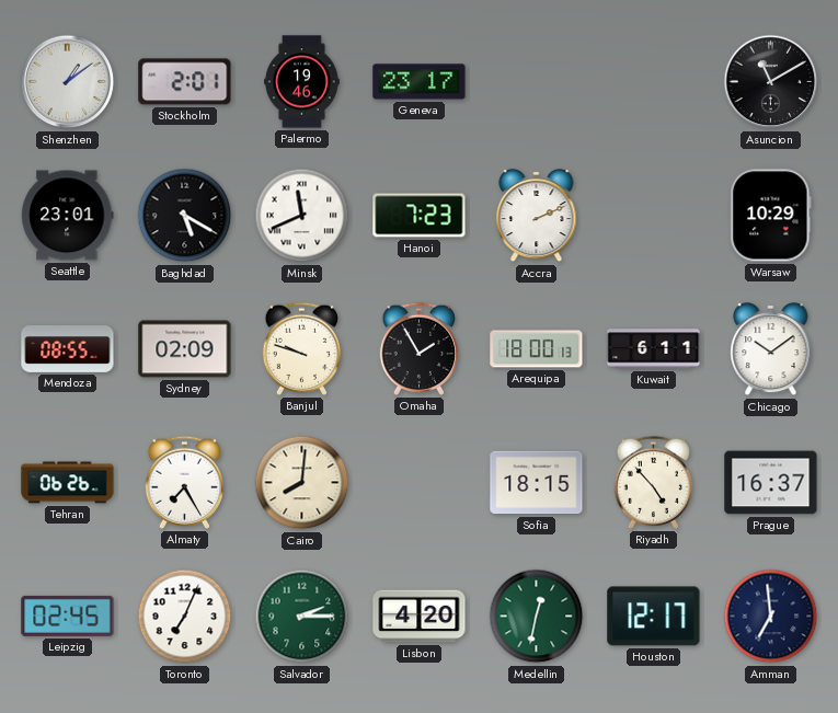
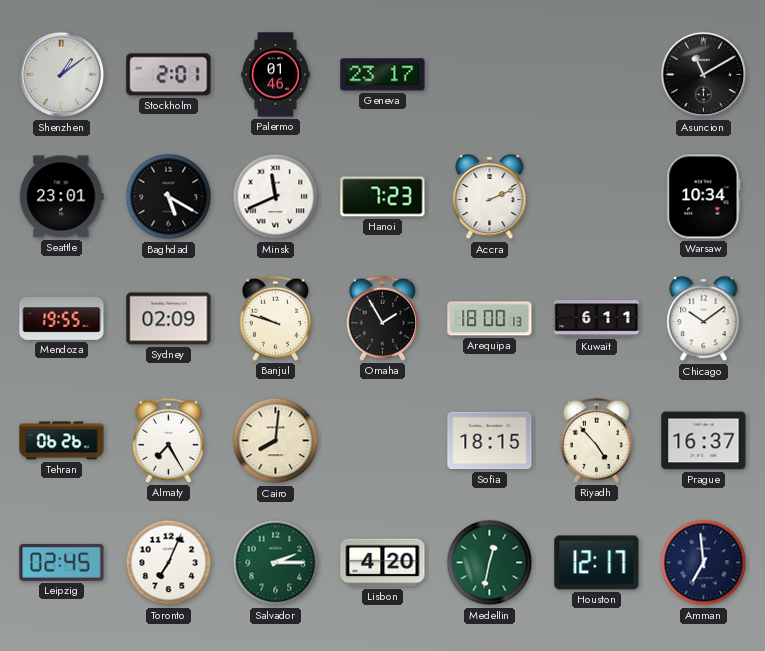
Palermo: 19:46 -> 01:46 (276, 75)
Warsaw: 10:29 -> 10:34 (704, 197)
Mendoza: 08:55 -> 19:55 (62, 319)
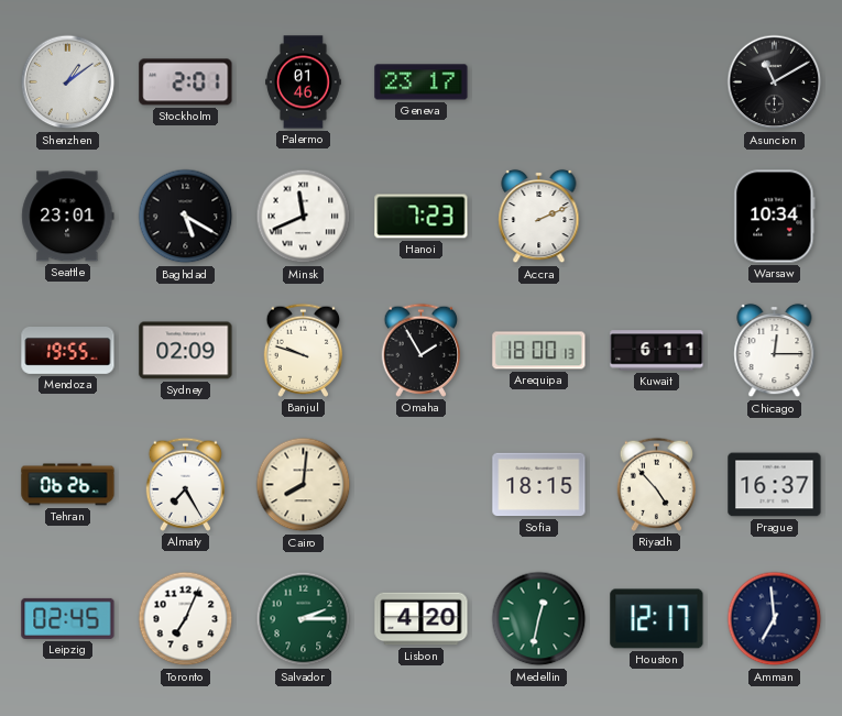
Chicago: 10:09 -> 12:15 (775, 351)
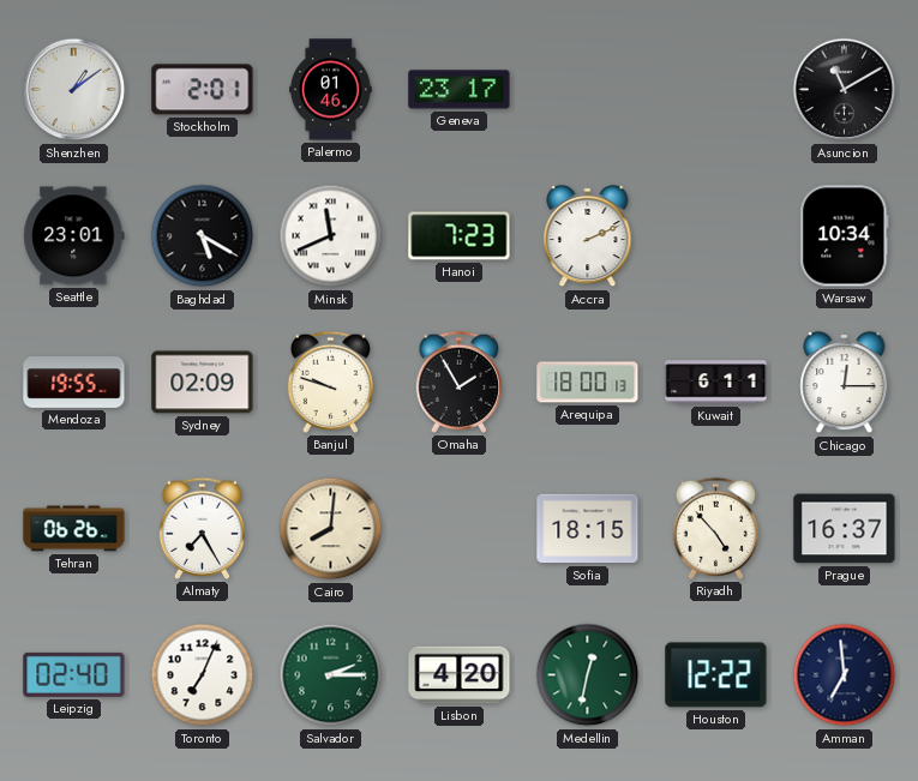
Leipzig: 02:45 -> 02:40 (74, 674)
Houston: 12:17 -> 12:22 (716, 675)
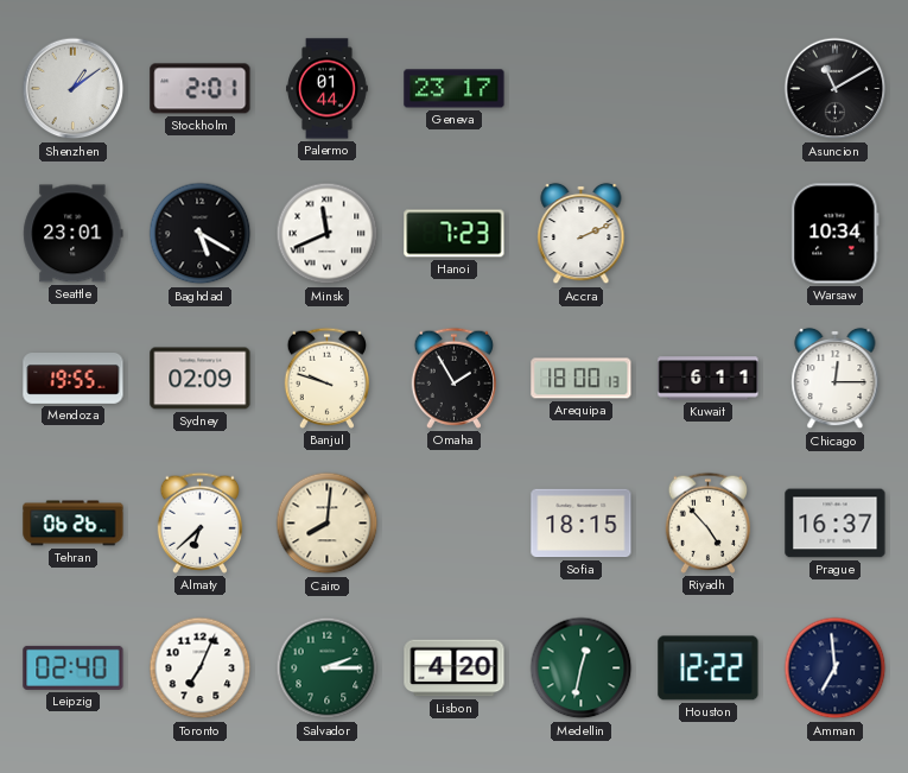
Palermo: 01:46 -> 01:44 (328, 89)
Almaty: 7:25 -> 6:38 (199, 522)
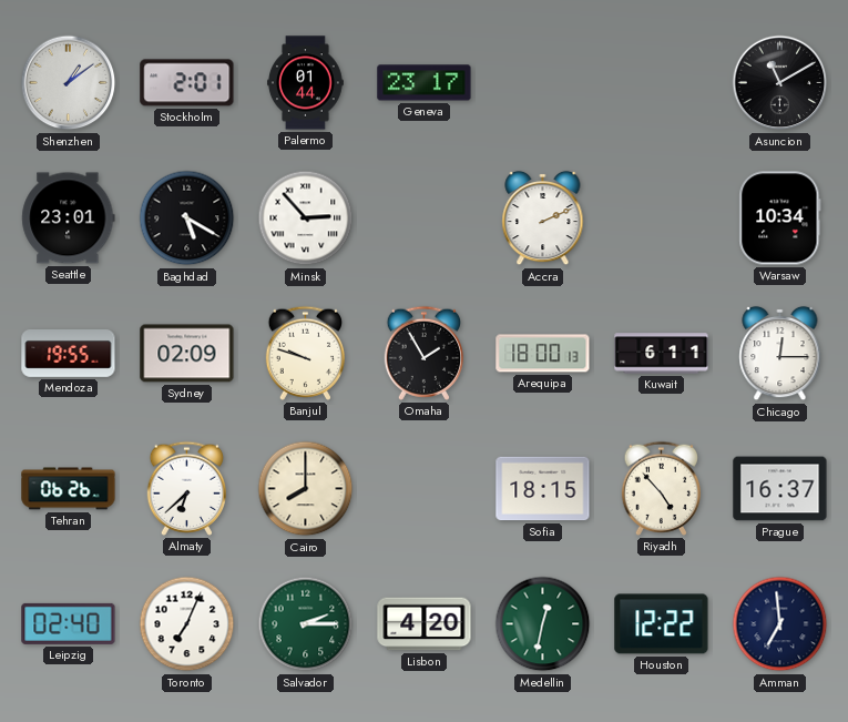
Minsk: 11:41 -> 2:53 (306, 218)
Hanoi: 7:23 -> none (455, 234)
Cairo: 8:01 -> 8:00 (306, 489)
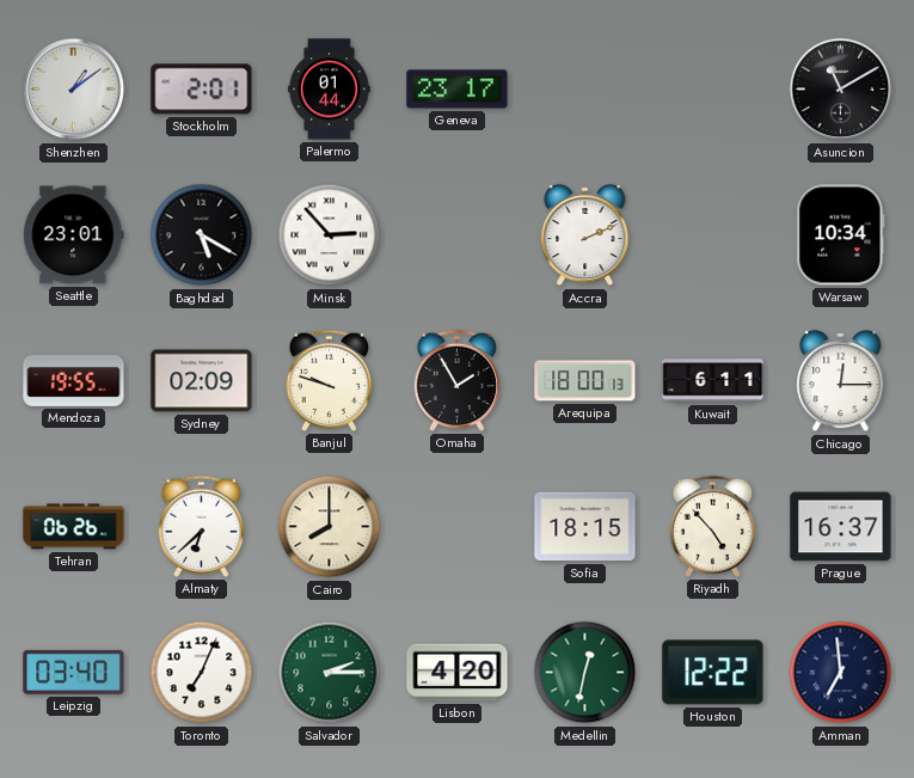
Leipzig: 02:40 -> 03:40 (74, 672)
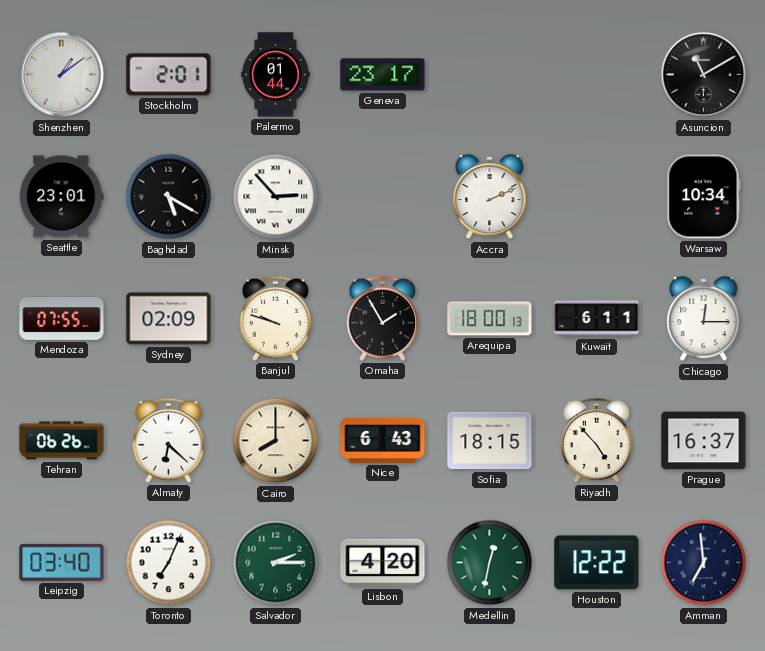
Mendoza: 19:55 -> 07:55 (62, 319)
Almaty: 6:38 -> 6:22 (168, 440)
Nice: none -> 6:43 (383, 440)
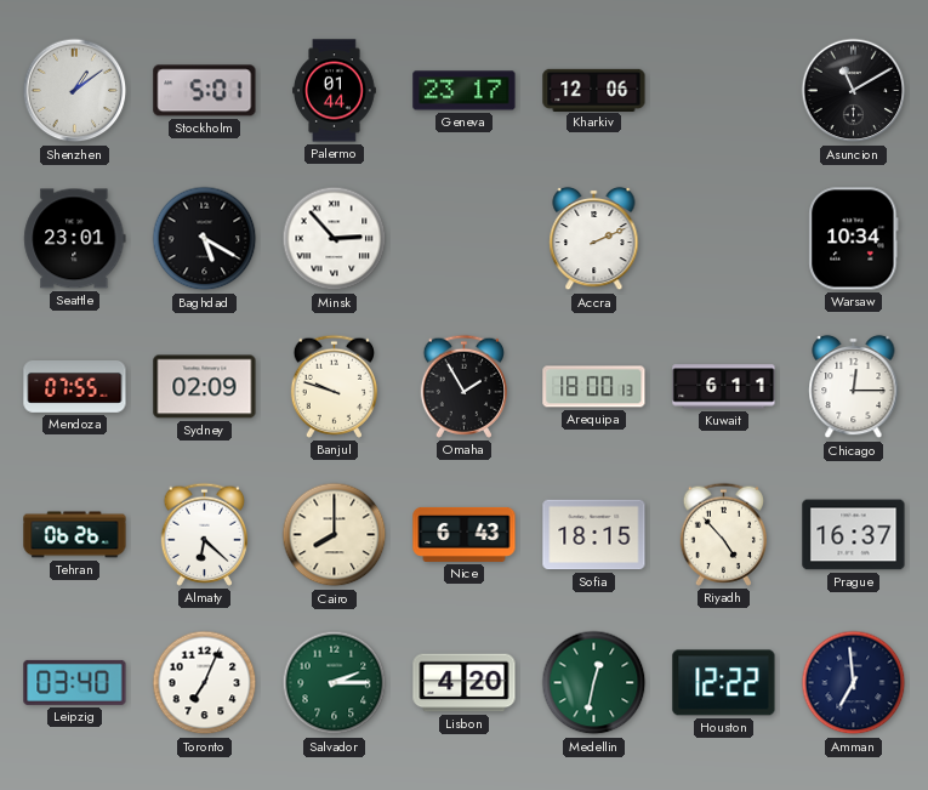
Stockholm: 2:01 -> 5:01 (205, 91)
Kharkiv: none -> 12:06 (594, 90)
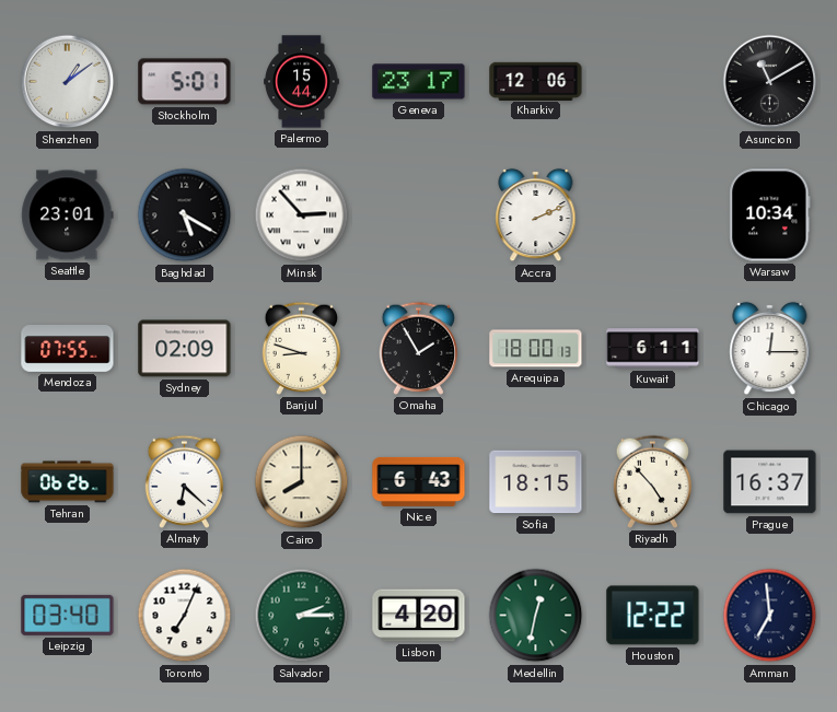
Palermo: 01:44 -> 15:44 (302, 82)
Banjul: 9:48 -> 8:48 (301, 348)
